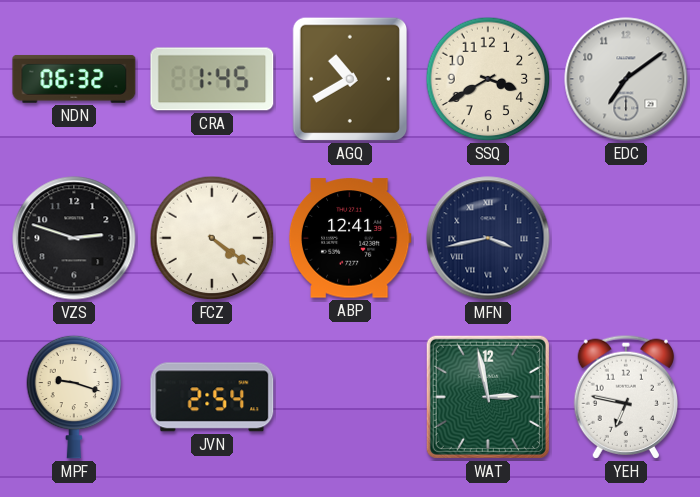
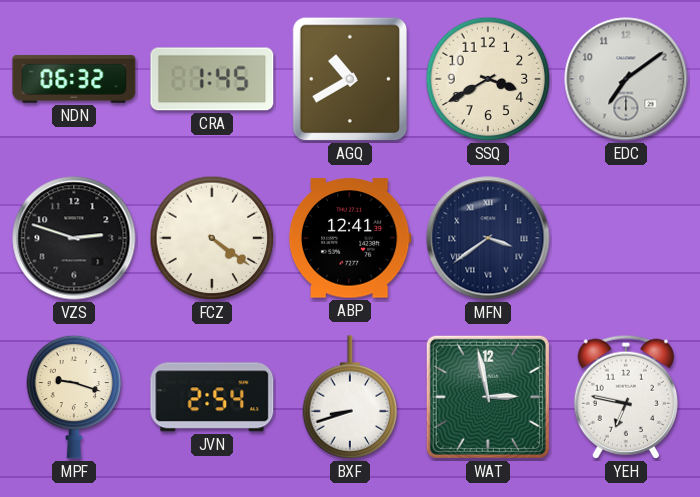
MFN: 3:43 -> 3:39 (488, 238)
BXF: none -> 8:42 (350, 397)
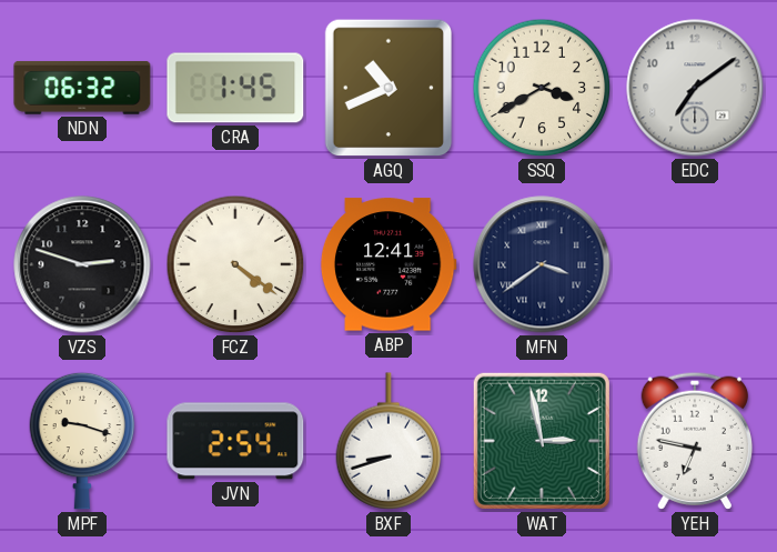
AGQ: 10:40 -> 10:41 (389, 88)
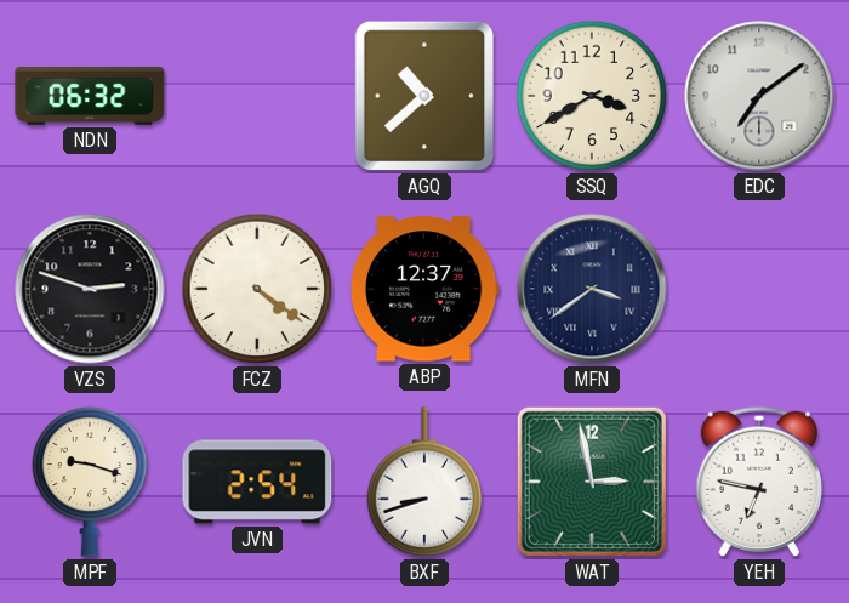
CRA: 1:45 -> none (235, 88)
AGQ: 10:41 -> 10:38 (424, 96)
ABP: 12:41 -> 12:37 (424, 289)
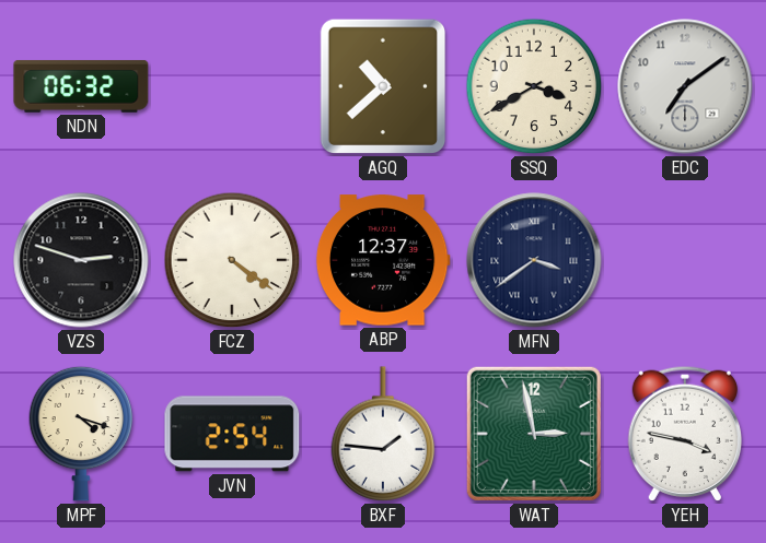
MPF: 9:18 -> 4:18 (81, 434)
BXF: 8:42 -> 1:46 (383, 434)
YEH: 6:47 -> 3:47 (684, 434)
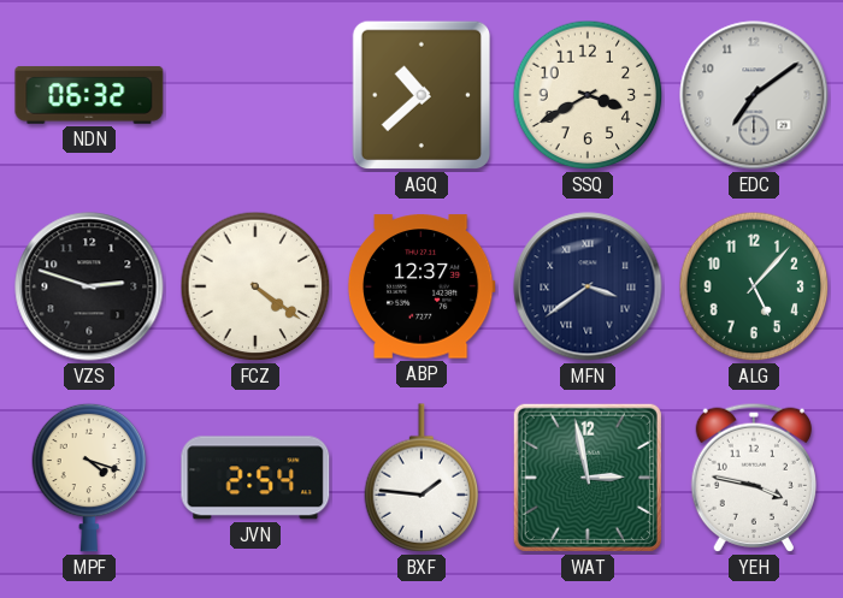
ALG: none -> 5:07 (754, 286)
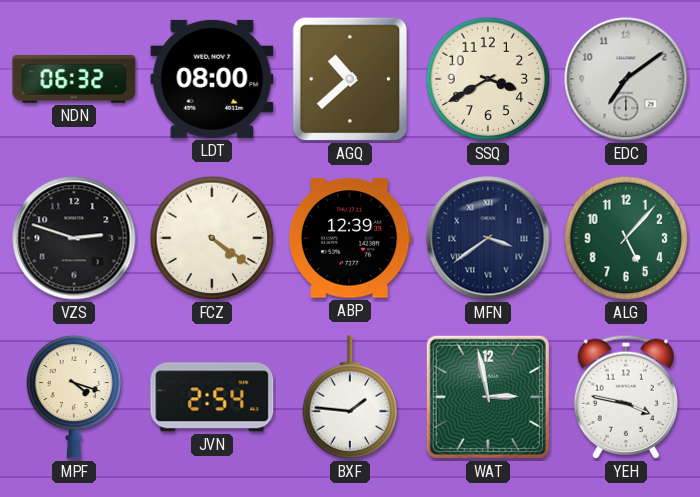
LDT: none -> 08:00 (212, 79)
ABP: 12:37 -> 12:39 (350, 238)
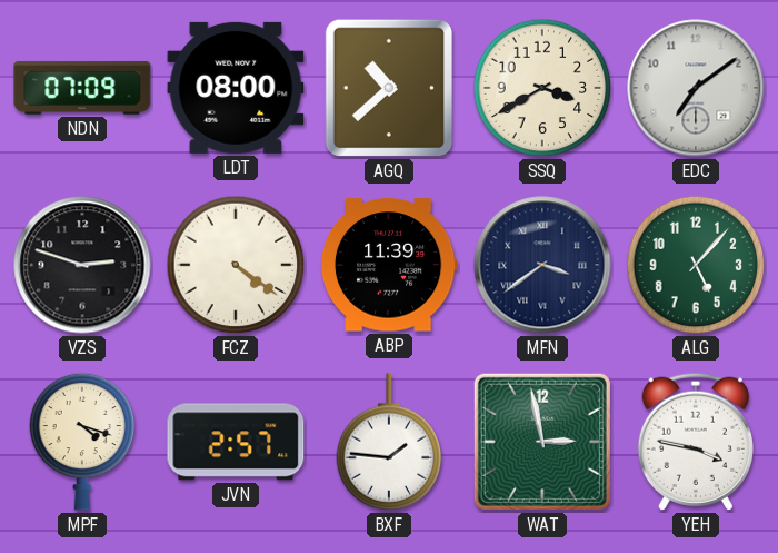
NDN: 06:32 -> 07:09 (82, 88)
ABP: 12:39 -> 11:39 (389, 265)
JVN: 2:54 -> 2:57 (236, 442)
